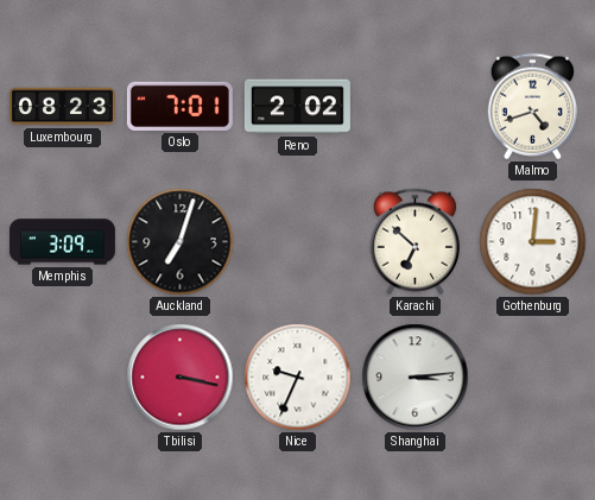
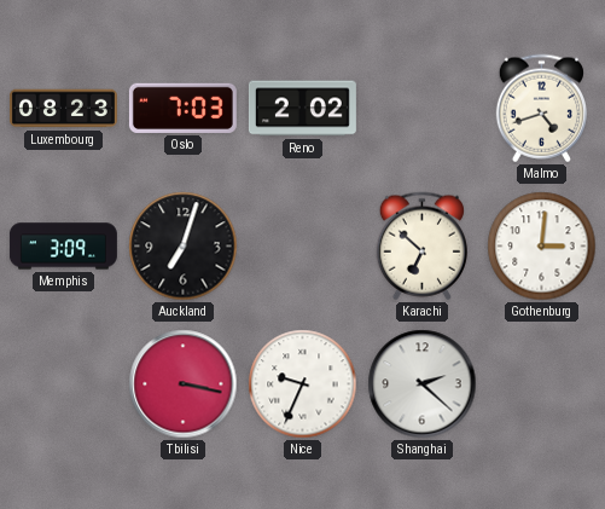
Oslo: 7:01 -> 7:03 (182, 108)
Shanghai: 3:14 -> 2:22 (423, 384)
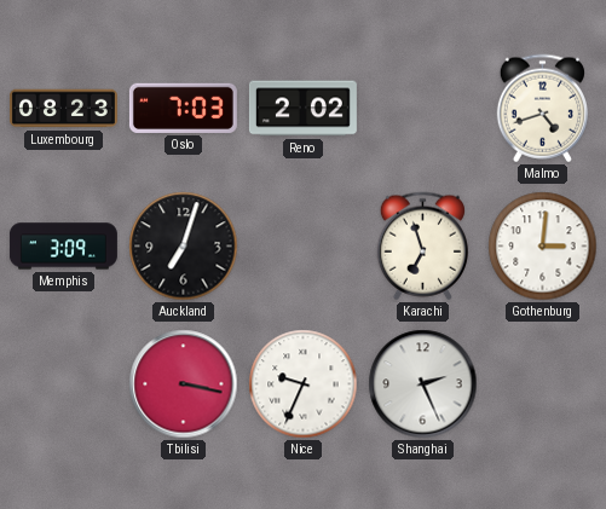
Karachi: 6:52 -> 6:57 (422, 247)
Shanghai: 2:22 -> 2:26 (423, 384)
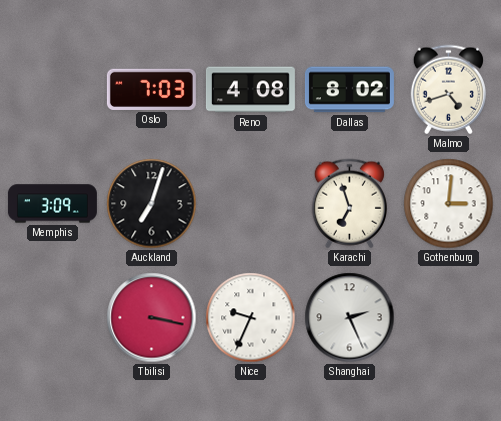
Luxembourg: 08:23 -> none (63, 109)
Reno: 2:02 -> 4:08 (250, 90)
Dallas: none -> 8:02 (349, 90)
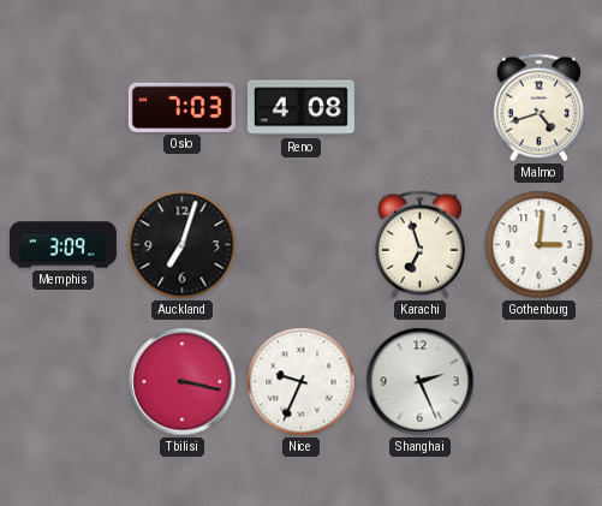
Dallas: 8:02 -> none (349, 90)
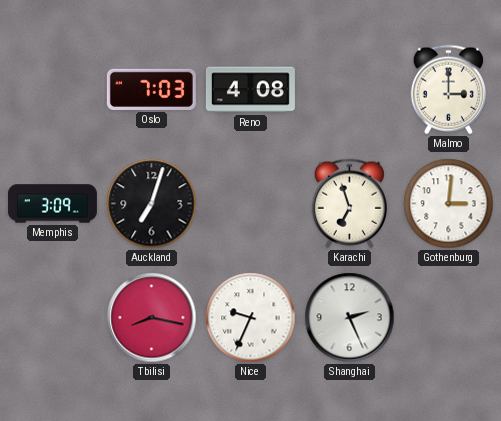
Malmo: 4:42 -> 3:00 (448, 90)
Tbilisi: 3:17 -> 8:17 (152, 318)
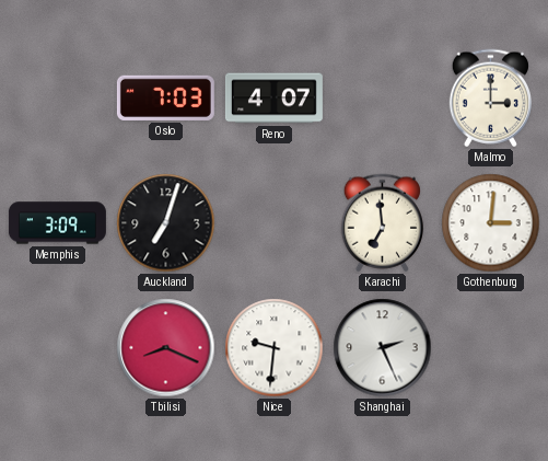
Reno: 4:08 -> 4:07 (273, 99)
Karachi: 6:57 -> 6:59 (382, 223)
Tbilisi: 8:17 -> 8:19 (166, 348)
Nice: 9:34 -> 9:31 (275, 348)
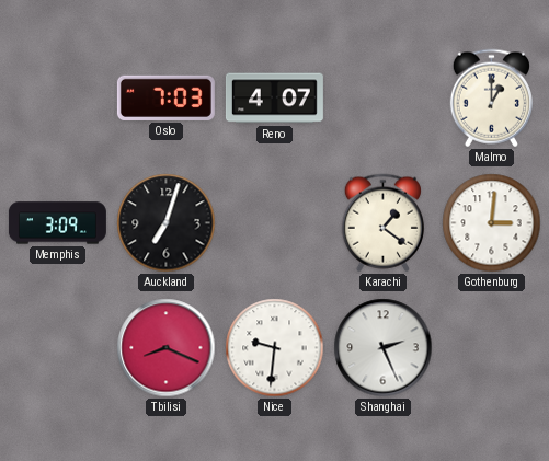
Malmo: 3:00 -> 1:00 (491, 99)
Karachi: 6:59 -> 1:21 (382, 223)
